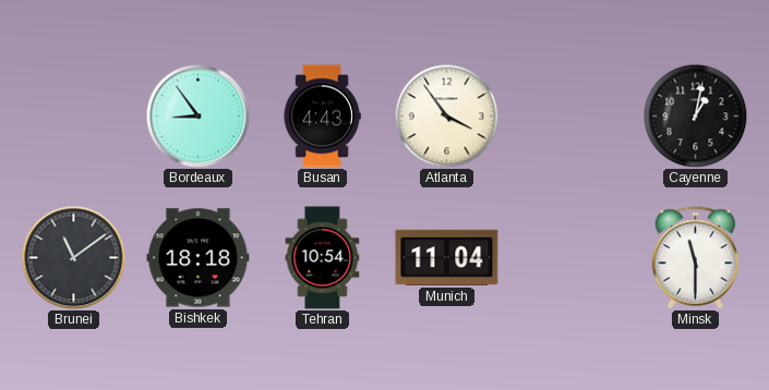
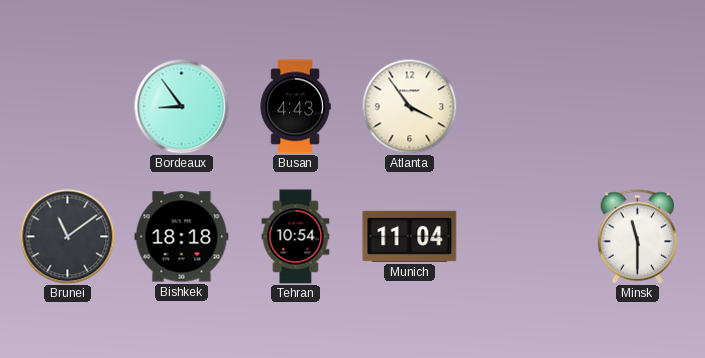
Cayenne: 1:02 -> none (695, 115)
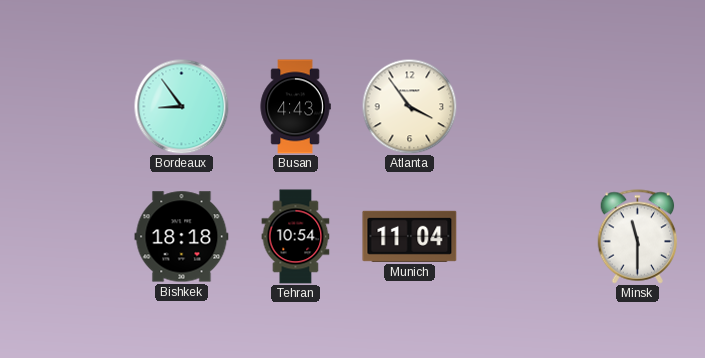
Brunei: 11:09 -> none (67, 236)
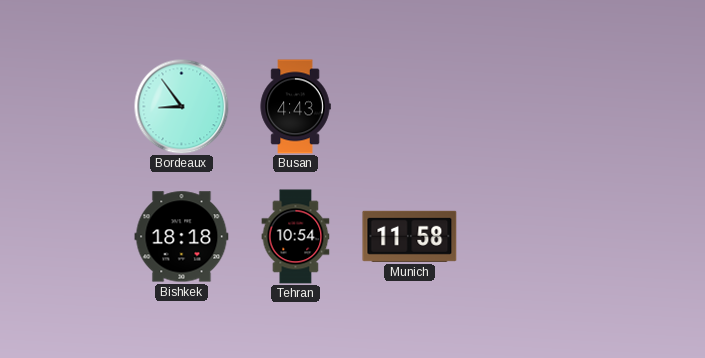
Atlanta: 3:54 -> none (409, 106)
Munich: 11:04 -> 11:58 (410, 236)
Minsk: 11:30 -> none (638, 237)
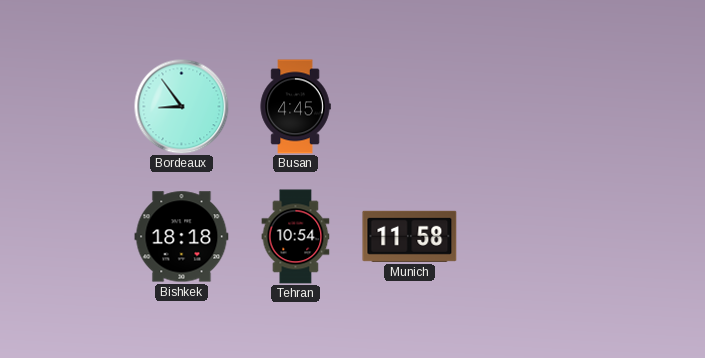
Busan: 4:43 -> 4:45 (295, 107)
